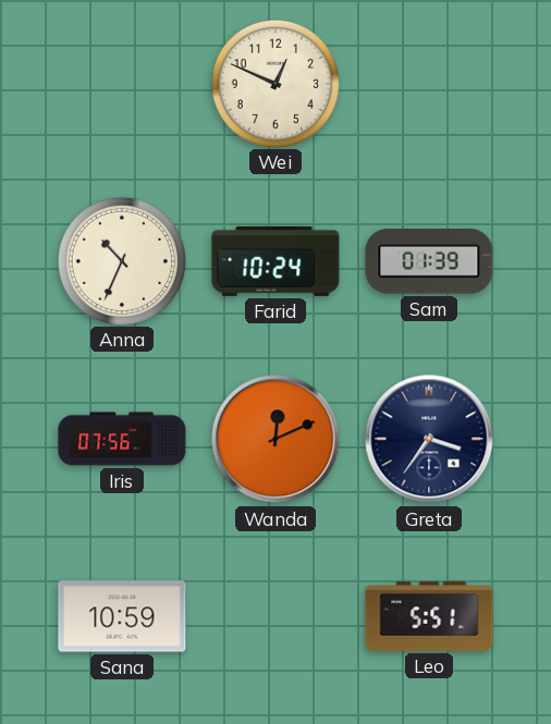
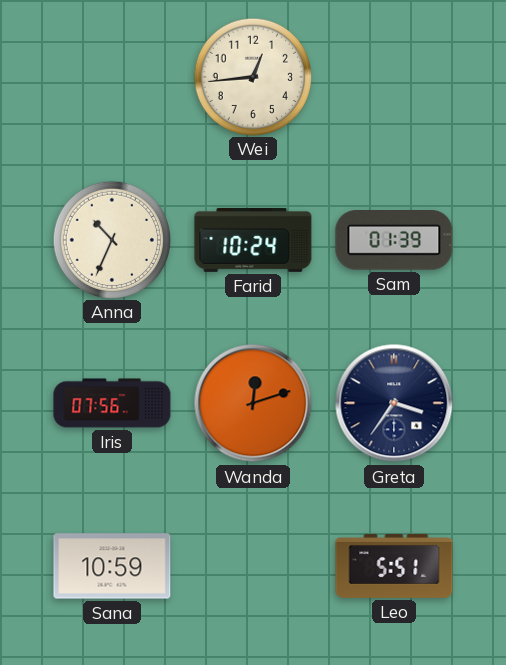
Wei: 12:49 -> 12:44 (252, 76)
Wanda: 12:11 -> 12:12 (253, 403)
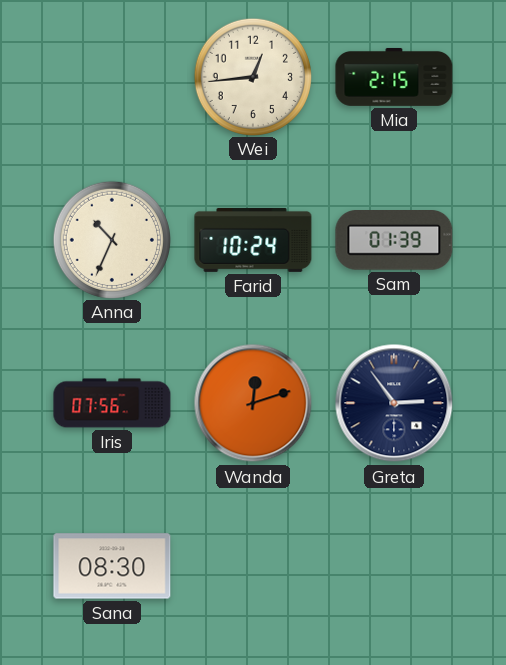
Mia: none -> 2:15 (394, 77)
Greta: 3:36 -> 2:54 (394, 403)
Sana: 10:59 -> 08:30 (112, 566)
Leo: 5:51 -> none (394, 566)
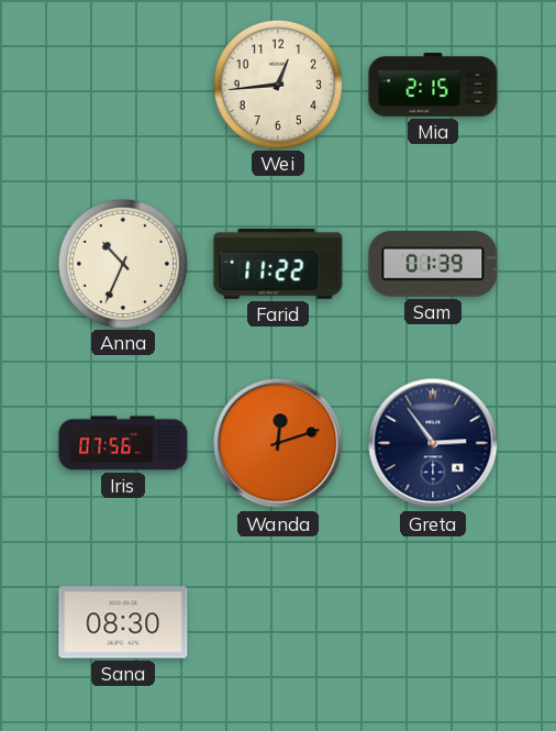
Farid: 10:24 -> 11:22 (278, 264)
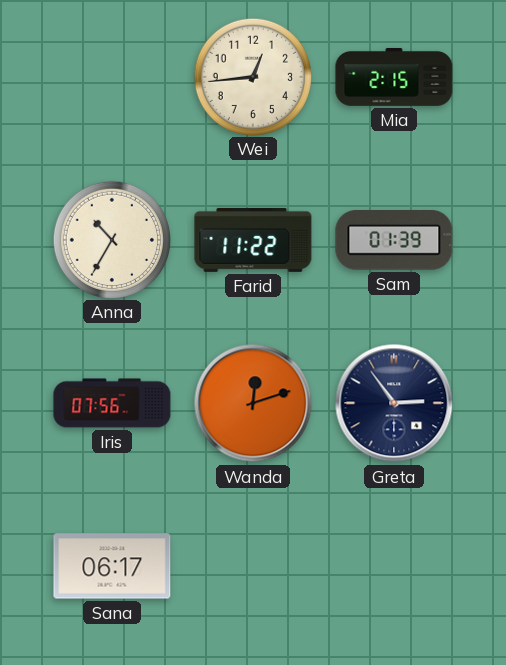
Anna: 10:34 -> 10:35 (111, 239)
Sana: 08:30 -> 06:17 (112, 566)
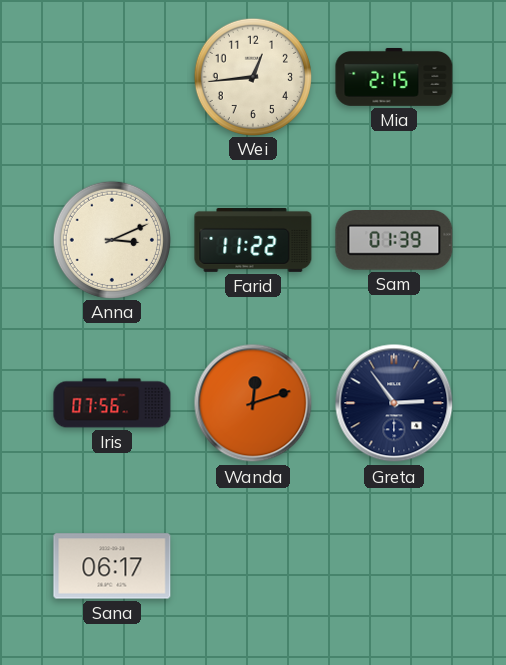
Anna: 10:35 -> 3:11 (111, 239)
